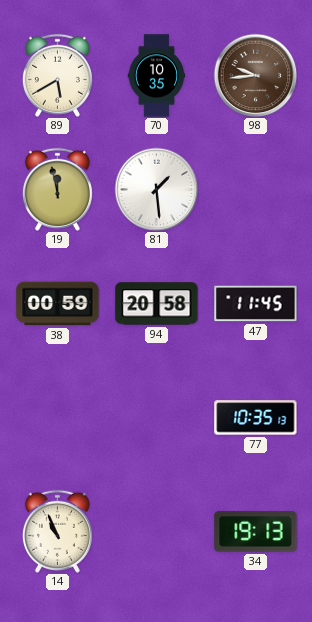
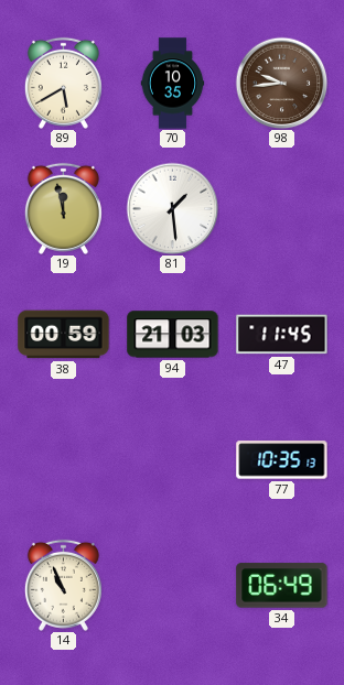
94: 20:58 -> 21:03 (173, 335)
34: 19:13 -> 06:49 (282, 586)
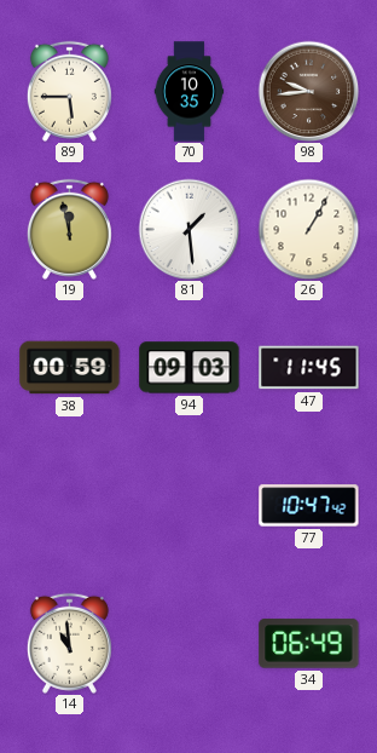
89: 5:40 -> 5:45 (69, 91)
26: none -> 1:05 (308, 229)
94: 21:03 -> 09:03 (190, 368)
77: 10:35 -> 10:47 (309, 506)
14: 10:56 -> 10:59 (69, 643)
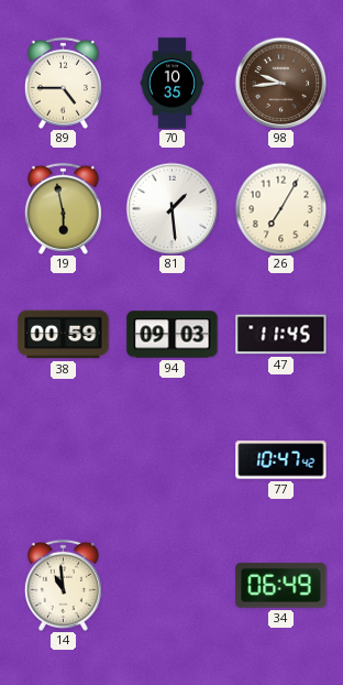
89: 5:45 -> 4:45 (63, 83)
19: 11:58 -> 5:58 (63, 208)
26: 1:05 -> 7:05 (280, 208)
